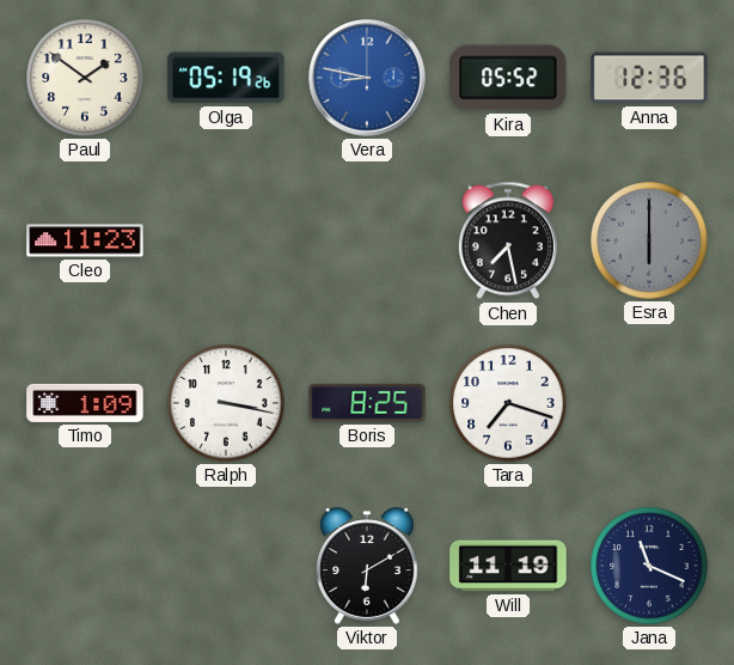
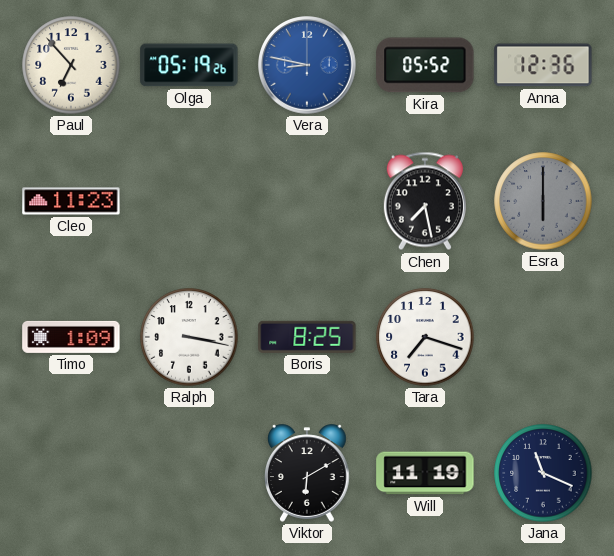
Paul: 1:51 -> 6:53 (71, 65)
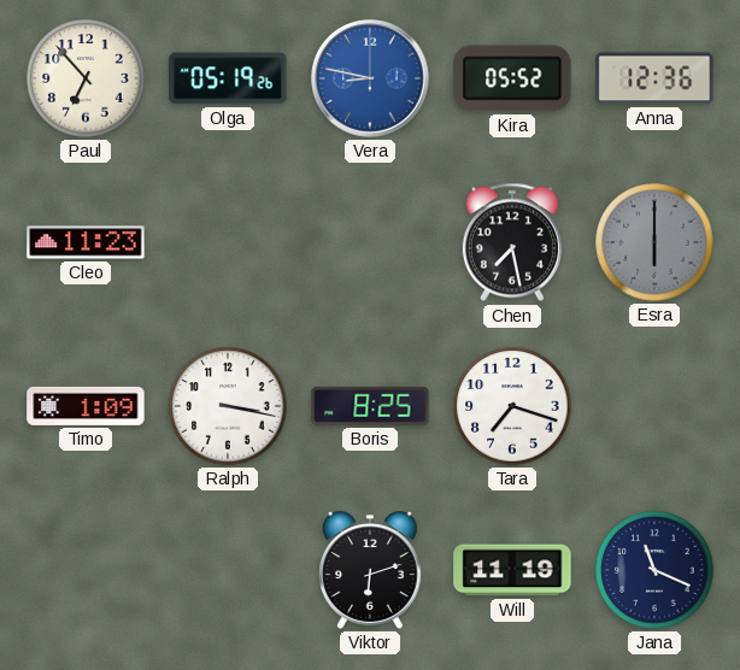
Viktor: 6:10 -> 6:12 (371, 570)
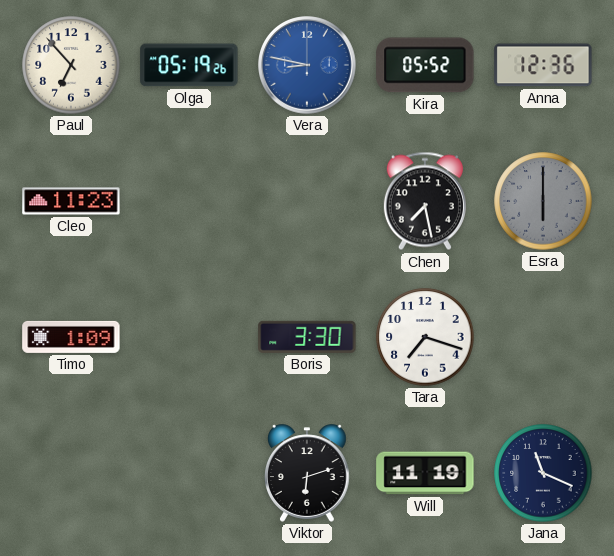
Ralph: 3:17 -> none (228, 406)
Boris: 8:25 -> 3:30 (307, 337)
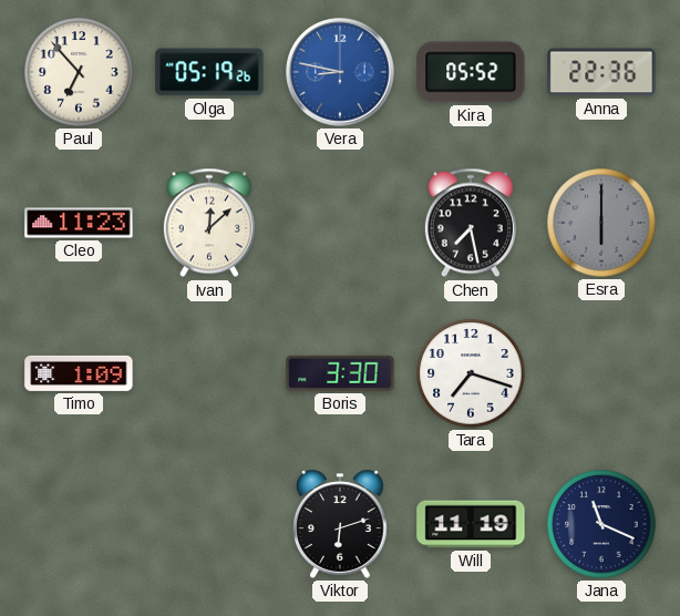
Anna: 12:36 -> 22:36 (601, 72)
Ivan: none -> 12:08 (209, 223)
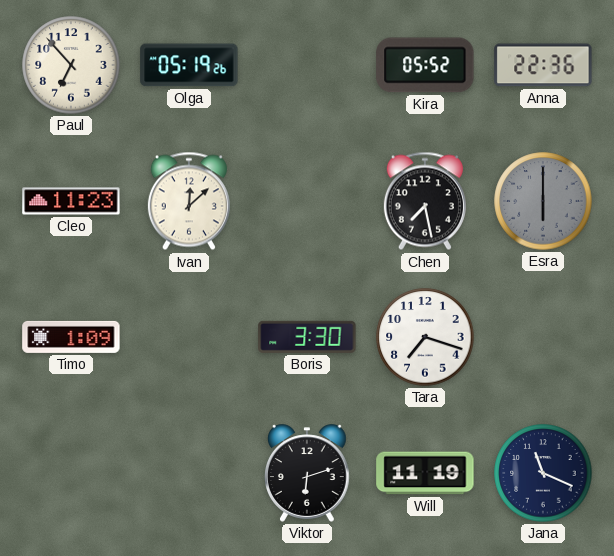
Vera: 8:47 -> none (340, 72)
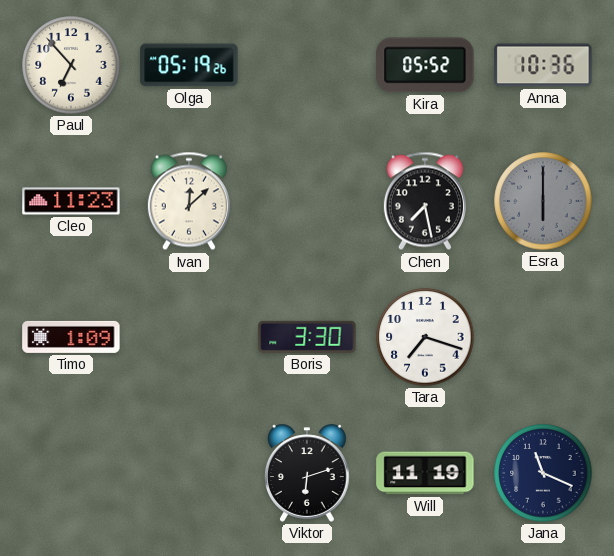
Anna: 22:36 -> 10:36 (543, 65)
